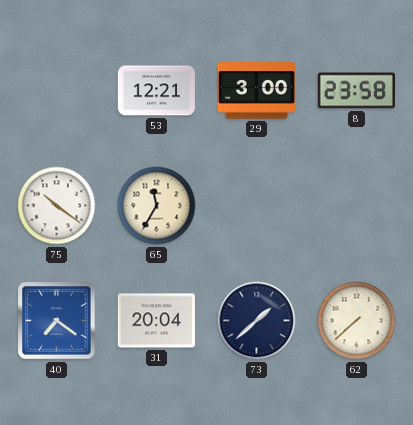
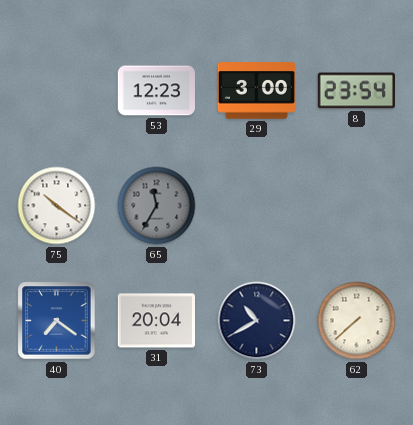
53: 12:21 -> 12:23 (156, 91)
8: 23:58 -> 23:54 (356, 91)
65 dial: cream -> grey (157, 206)
73: 1:38 -> 10:40 (257, 321)
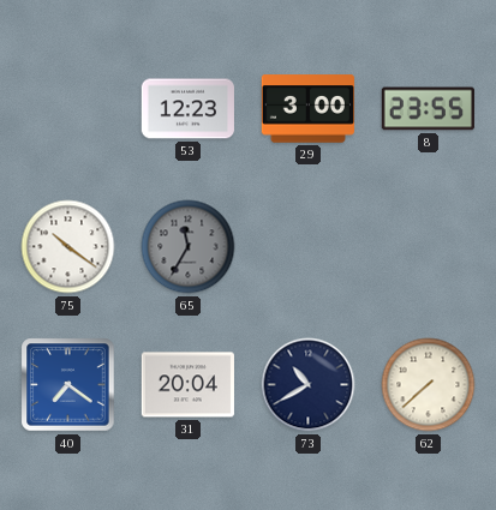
8: 23:54 -> 23:55 (428, 109)
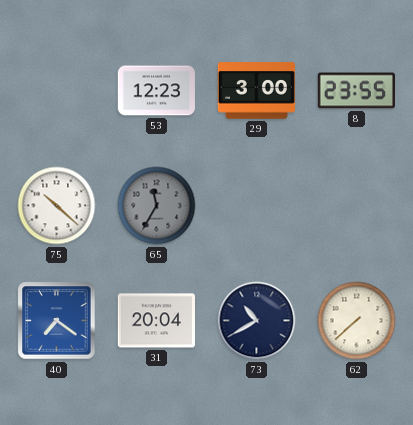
75: 10:21 -> 10:22 (57, 206)
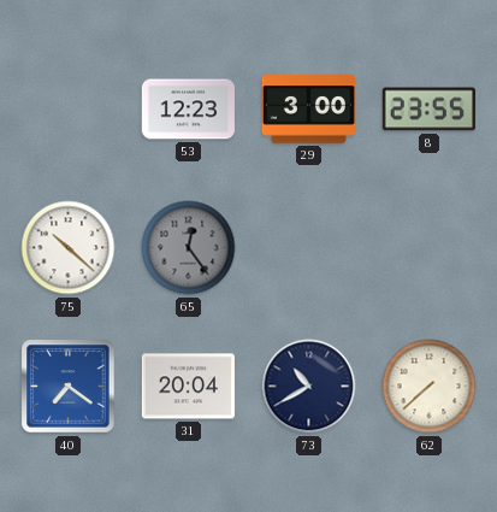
65: 11:35 -> 12:24 (189, 248)
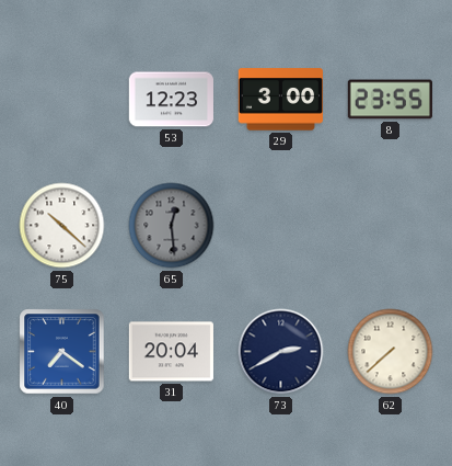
65: 12:24 -> 12:29 (172, 226)
73: 10:40 -> 2:40 (281, 352)
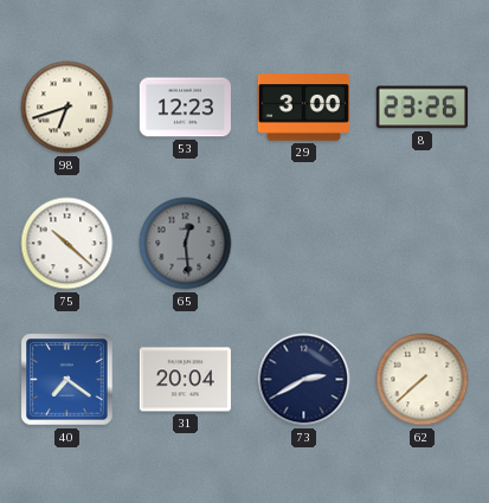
98: none -> 6:42 (67, 108)
8: 23:55 -> 23:26 (422, 108)
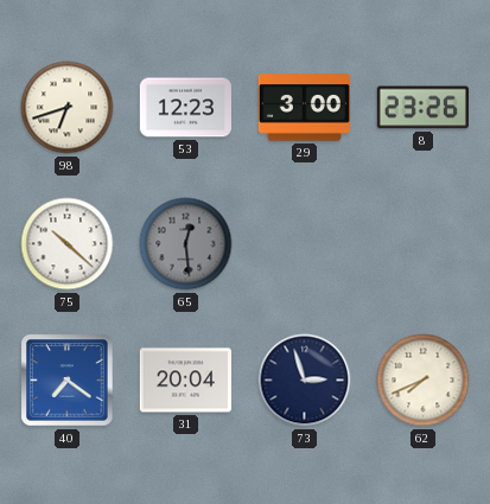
73: 2:40 -> 2:57 (305, 381)
62: 7:38 -> 7:41 (424, 381)
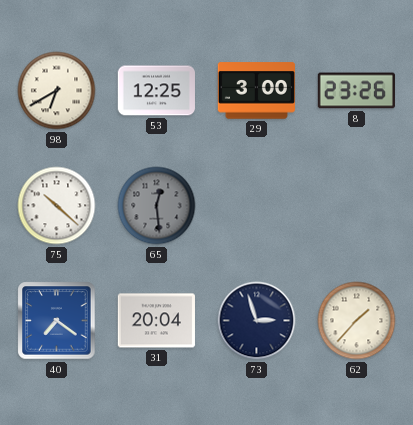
98: 6:42 -> 6:40 (57, 91)
53: 12:23 -> 12:25 (156, 91)
62: 7:41 -> 1:37 (357, 321)
